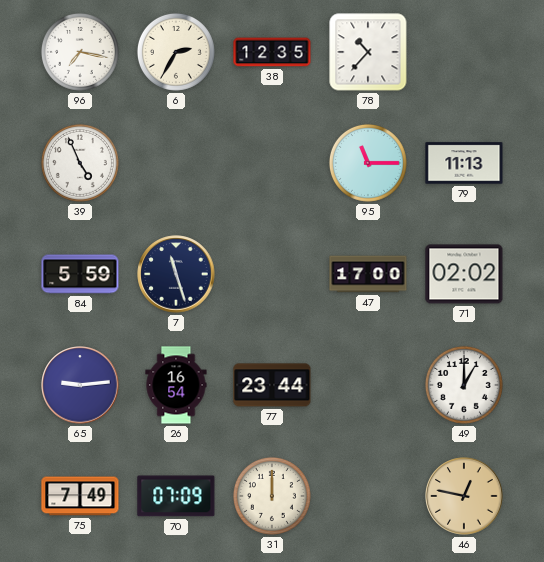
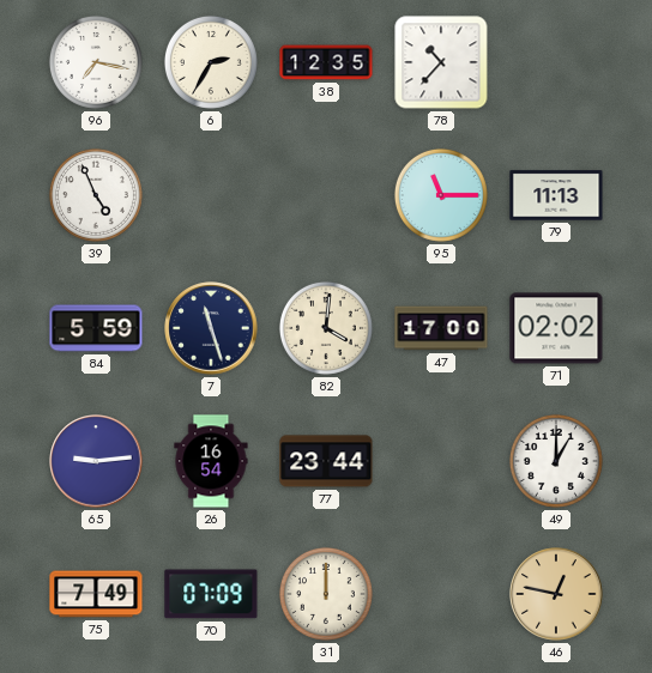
82: none -> 4:01 (326, 328)
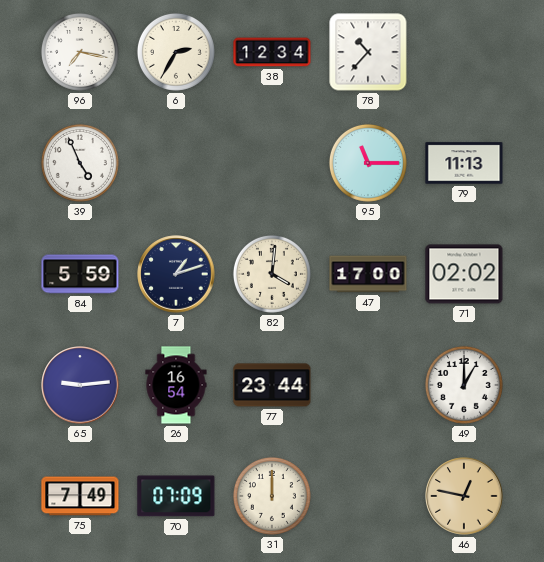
38: 12:35 -> 12:34 (272, 52)
7: 11:27 -> 1:12 (176, 274)
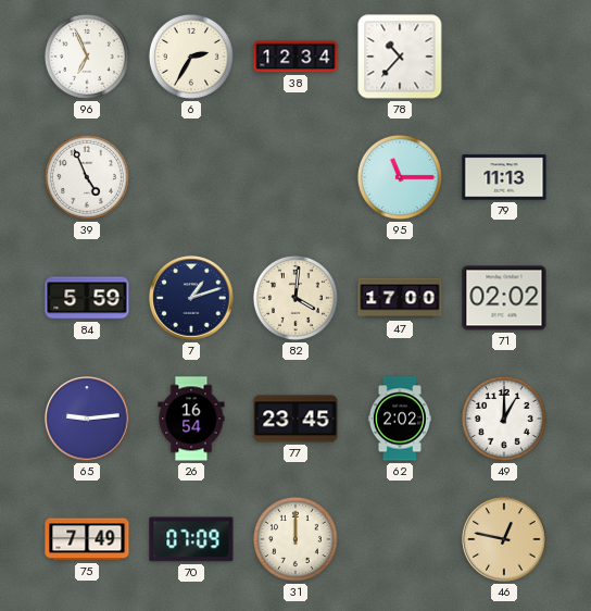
96: 7:17 -> 6:56 (87, 57)
77: 23:44 -> 23:45 (295, 419)
62: none -> 2:02 (400, 419)
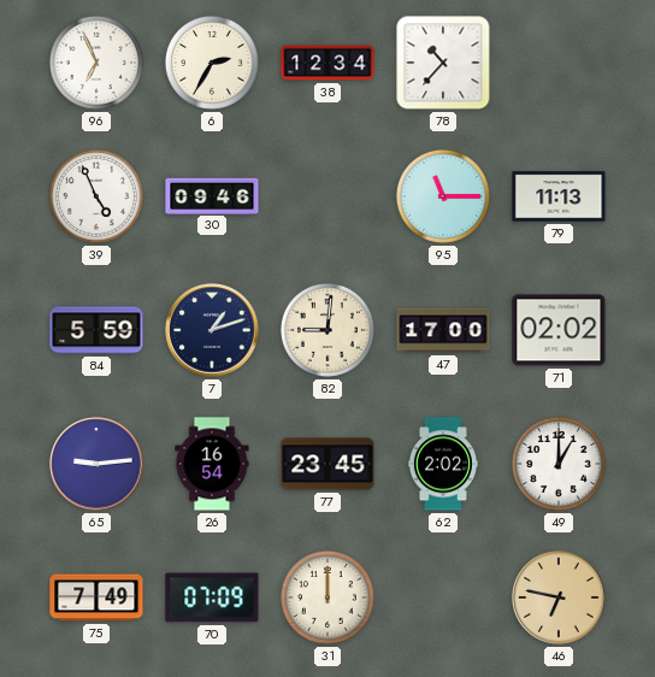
30: none -> 09:46 (212, 195)
82: 4:01 -> 9:01 (327, 330)
46: 12:47 -> 6:47 (559, 597)
